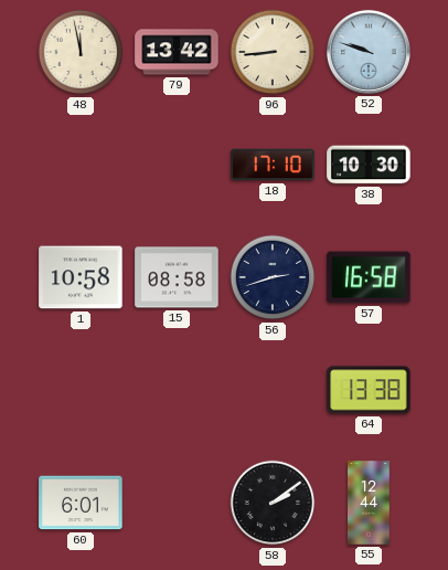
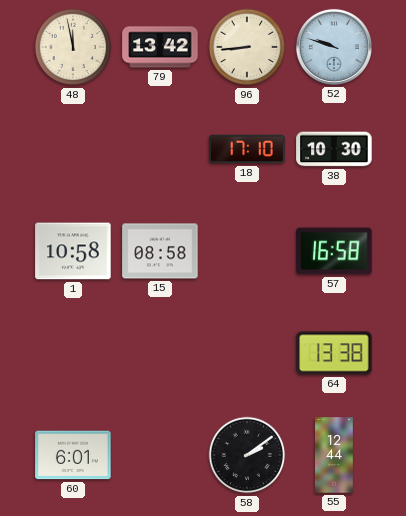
56: 2:42 -> none (273, 277)
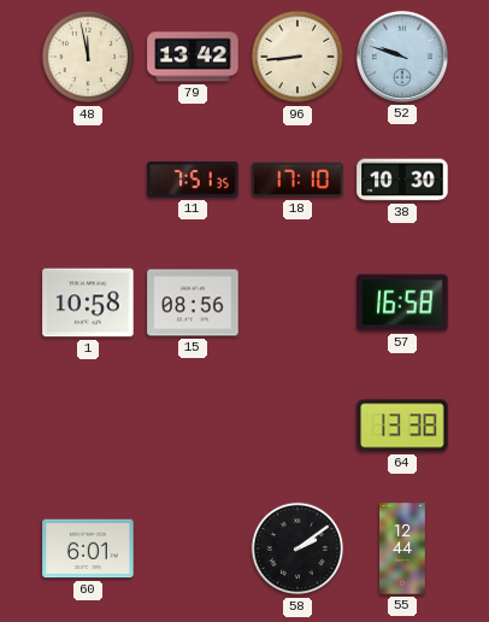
11: none -> 7:51 (193, 181)
15: 08:58 -> 08:56 (193, 303)
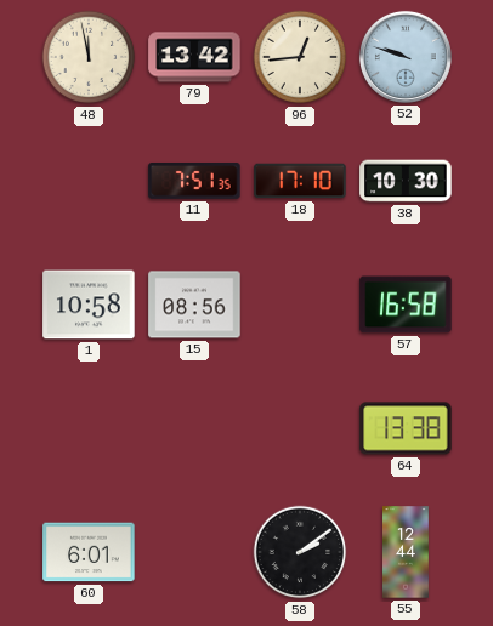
96: 8:44 -> 12:44 (300, 57)
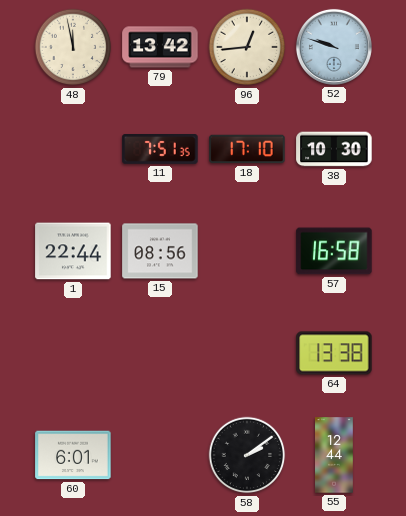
1: 10:58 -> 22:44 (73, 251)
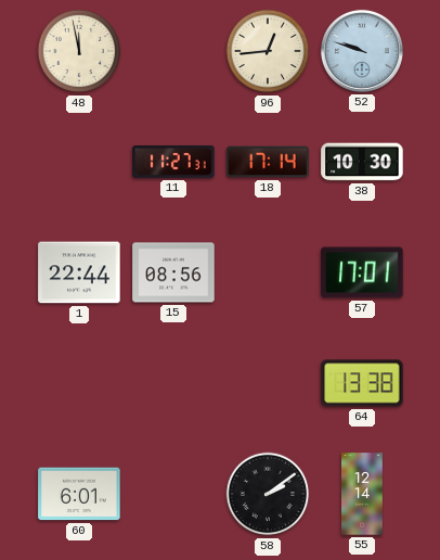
79: 13:42 -> none (160, 47)
11: 7:51 -> 11:27 (173, 163)
18: 17:10 -> 17:14 (268, 162)
57: 16:58 -> 17:01 (362, 272)
55: 12:44 -> 12:14 (362, 494)
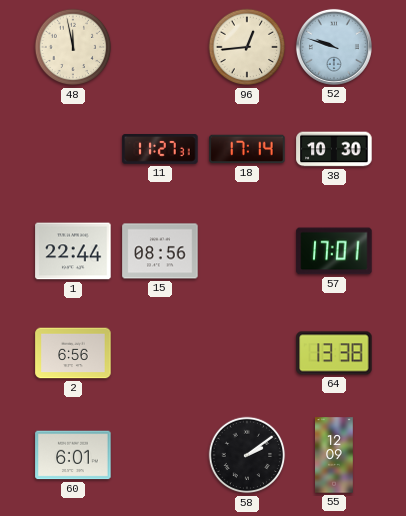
2: none -> 6:56 (73, 353)
55: 12:14 -> 12:09 (334, 455)
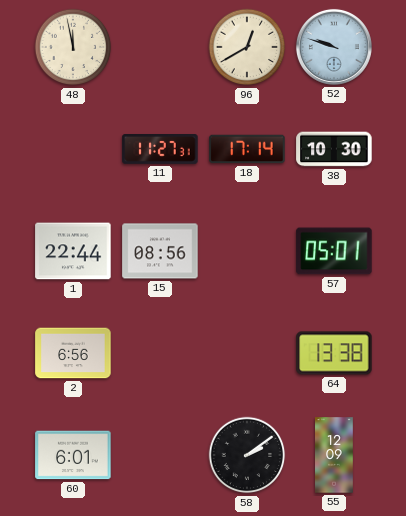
96: 12:44 -> 12:40 (247, 47)
57: 17:01 -> 05:01 (334, 251)
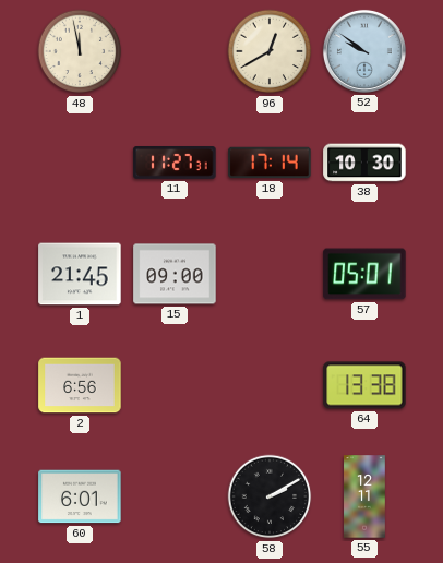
52: 9:48 -> 9:51 (364, 51)
1: 22:44 -> 21:45 (80, 274)
15: 08:56 -> 09:00 (175, 274)
58: 2:09 -> 2:10 (270, 496)
55: 12:09 -> 12:11 (364, 496)
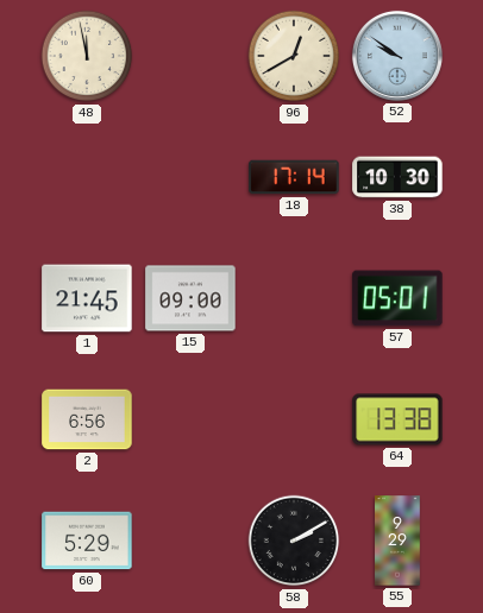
11: 11:27 -> none (175, 164)
60: 6:01 -> 5:29 (87, 541)
55: 12:11 -> 9:29 (397, 541)
